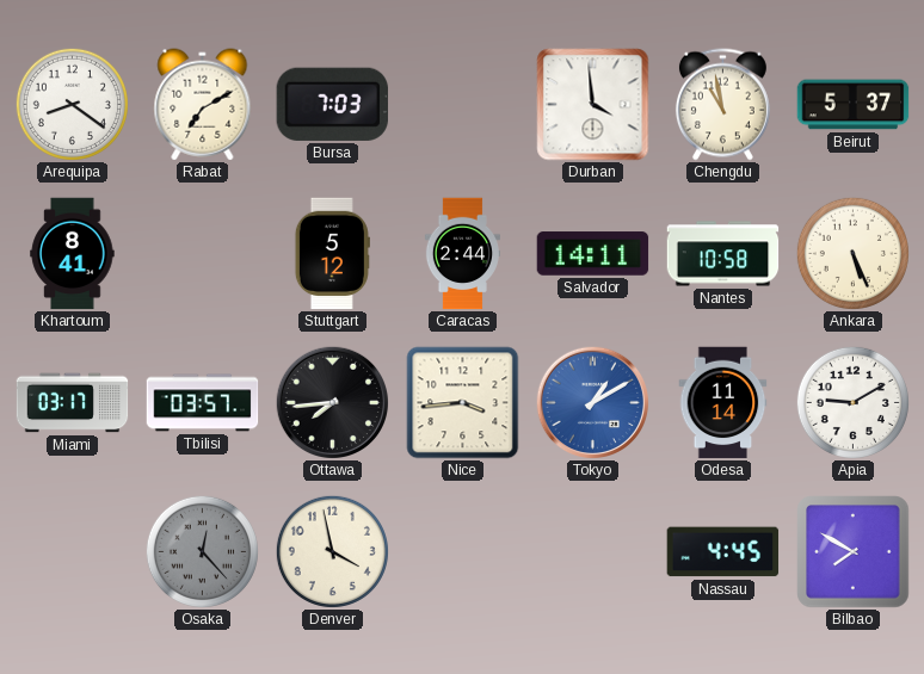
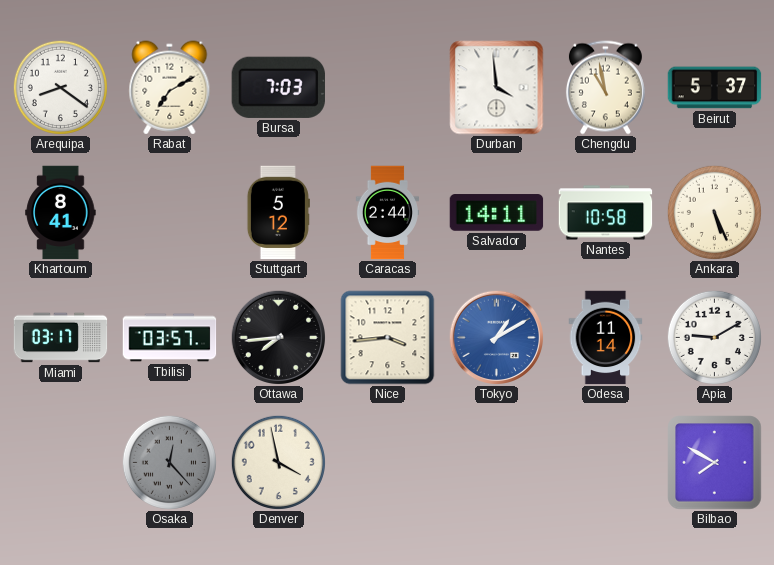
Nassau: 4:45 -> none (723, 552)
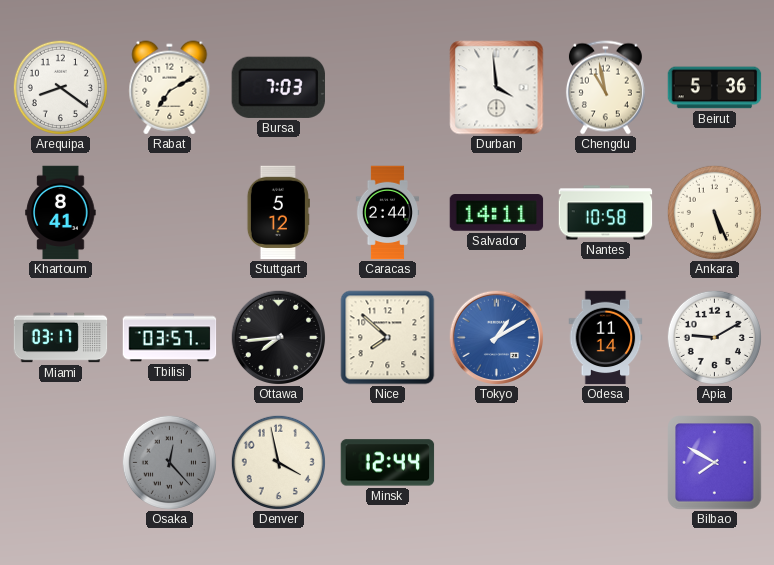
Beirut: 5:37 -> 5:36 (715, 88)
Nice: 3:44 -> 7:52 (388, 338)
Minsk: none -> 12:44 (388, 463)
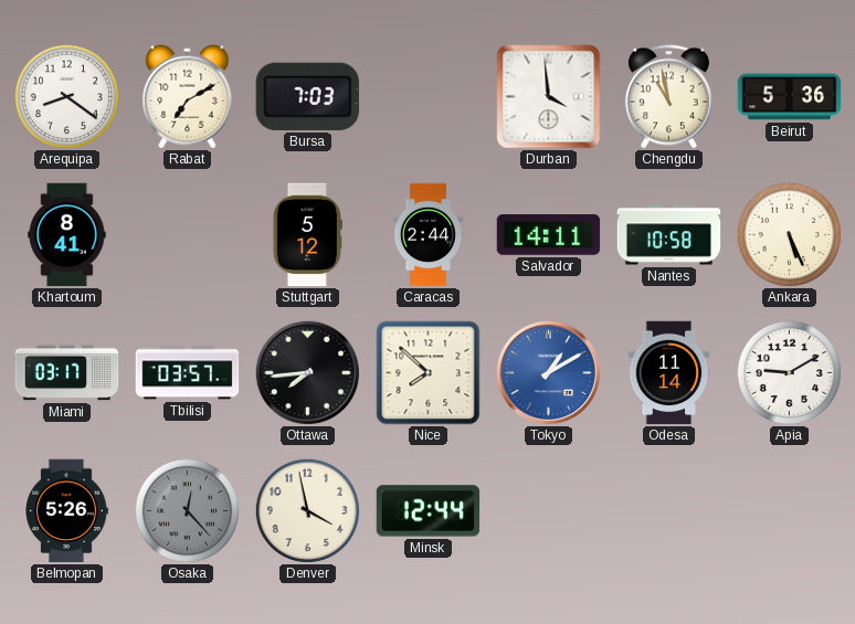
Belmopan: none -> 5:26 (67, 511)
Bilbao: 7:50 -> none (715, 463)
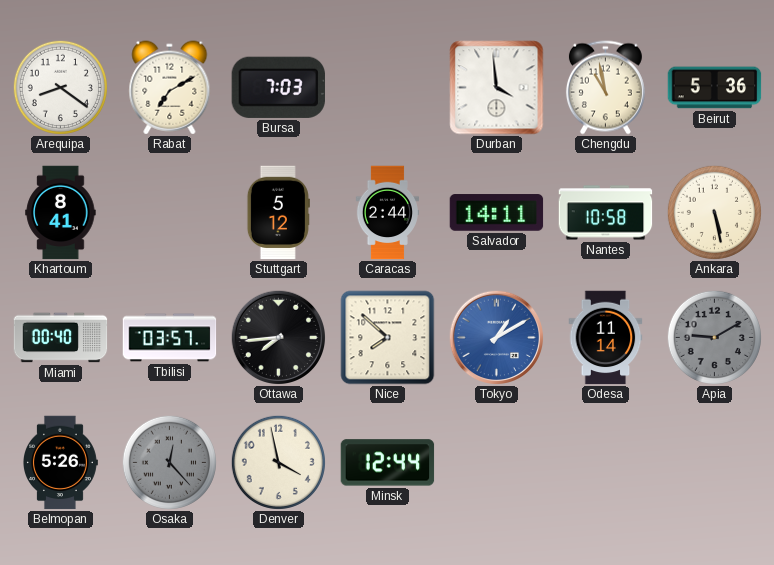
Ankara: 5:26 -> 5:28 (714, 212)
Miami: 03:17 -> 00:40 (61, 338)
Apia dial: white -> grey (714, 337)
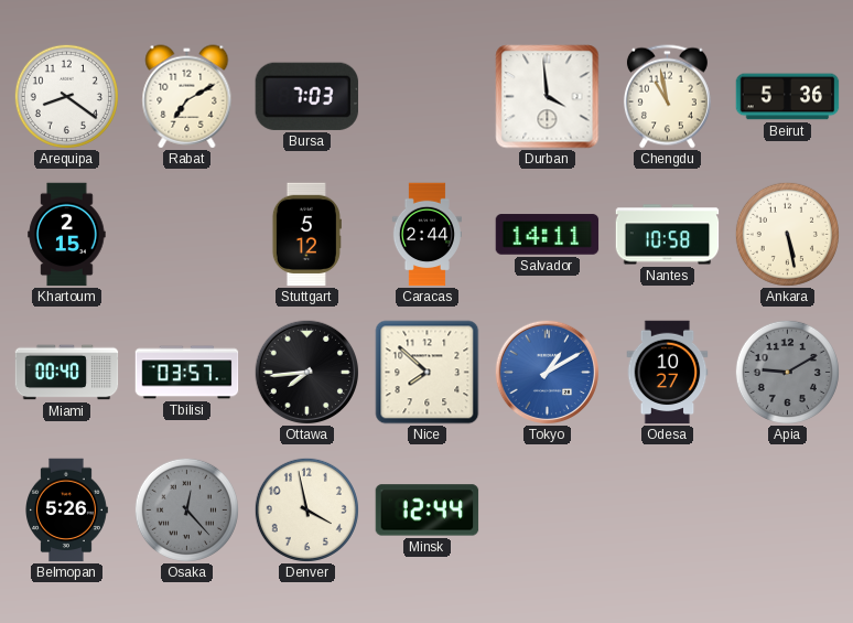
Khartoum: 8:41 -> 2:15 (67, 235)
Odesa: 11:14 -> 10:27 (668, 373)
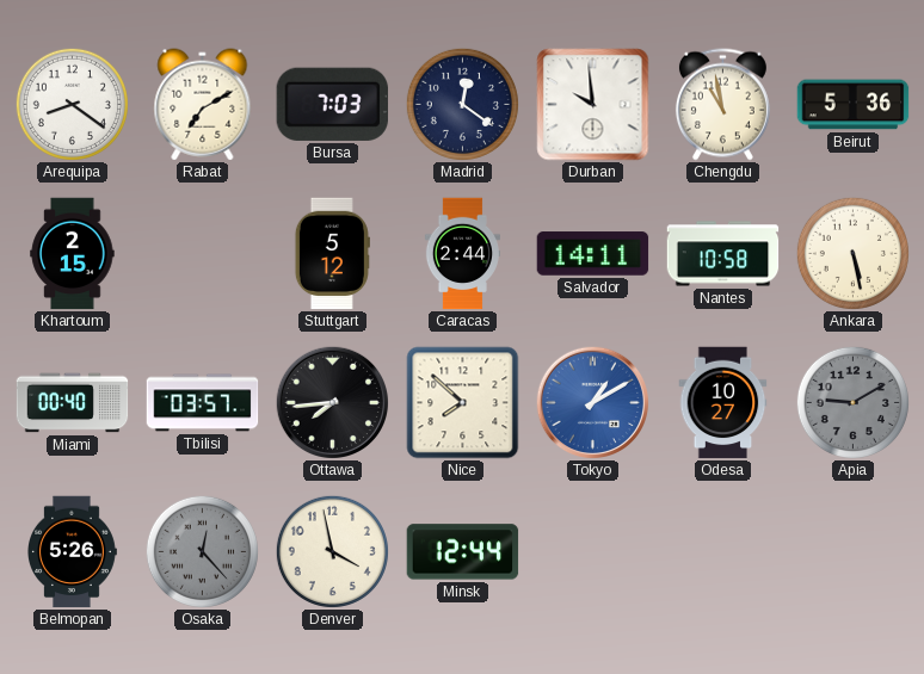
Madrid: none -> 12:21 (462, 104)
Durban: 3:59 -> 9:59 (593, 105)
